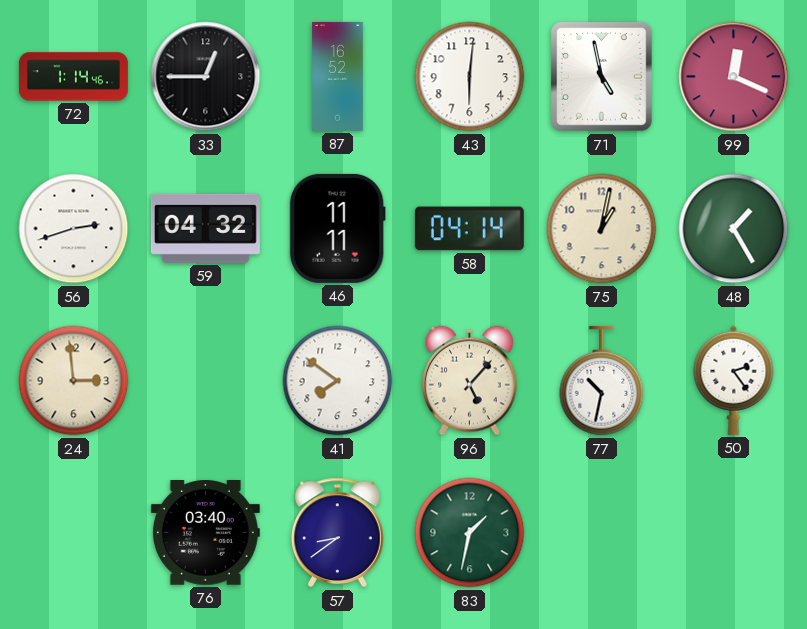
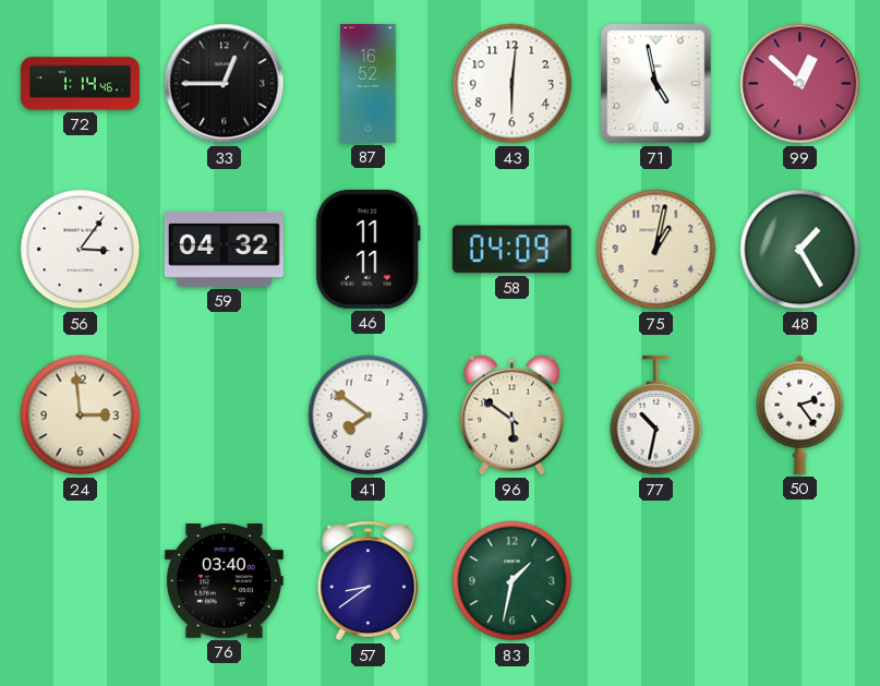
99: 12:19 -> 12:52 (800, 84)
56: 2:42 -> 3:06 (81, 250)
58: 04:14 -> 04:09 (511, 250)
96: 5:07 -> 5:51 (513, 416)
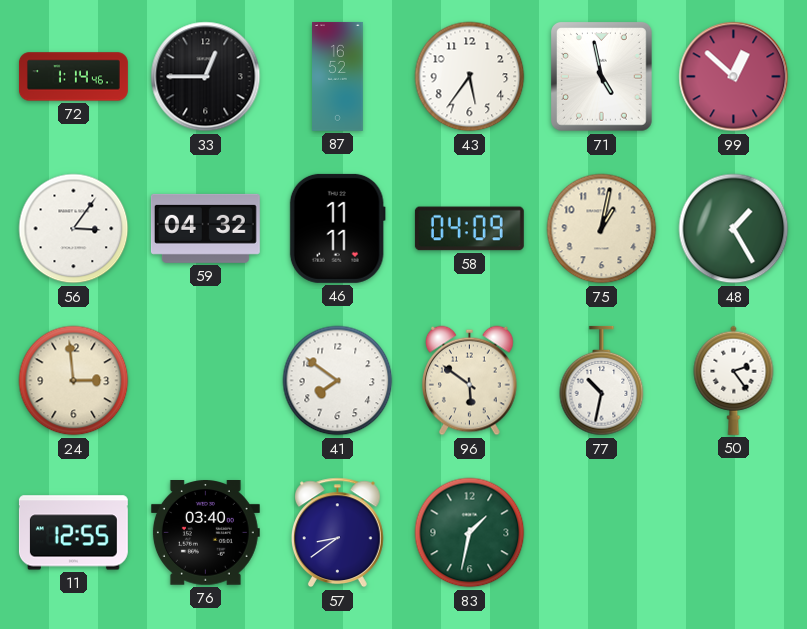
43: 6:01 -> 5:36 (470, 77)
11: none -> 12:55 (73, 533)
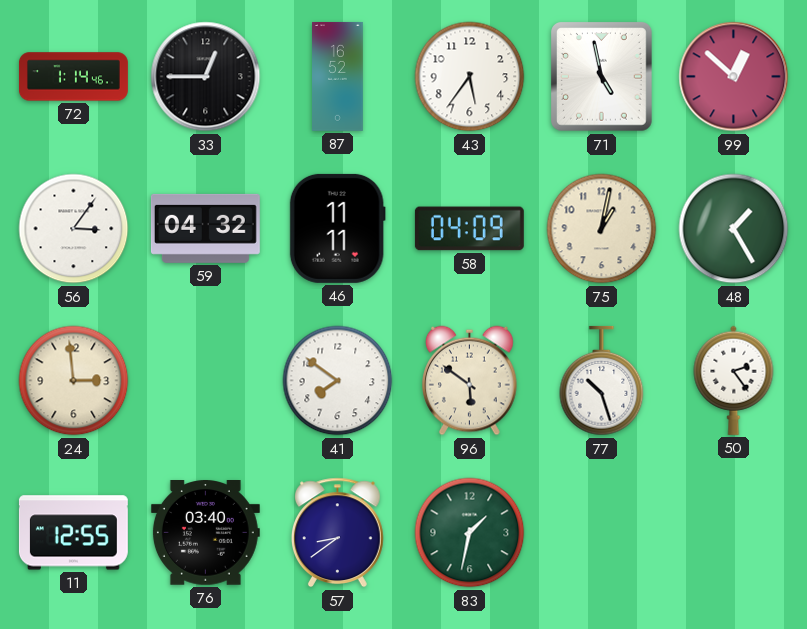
77: 10:32 -> 10:27 (602, 381)
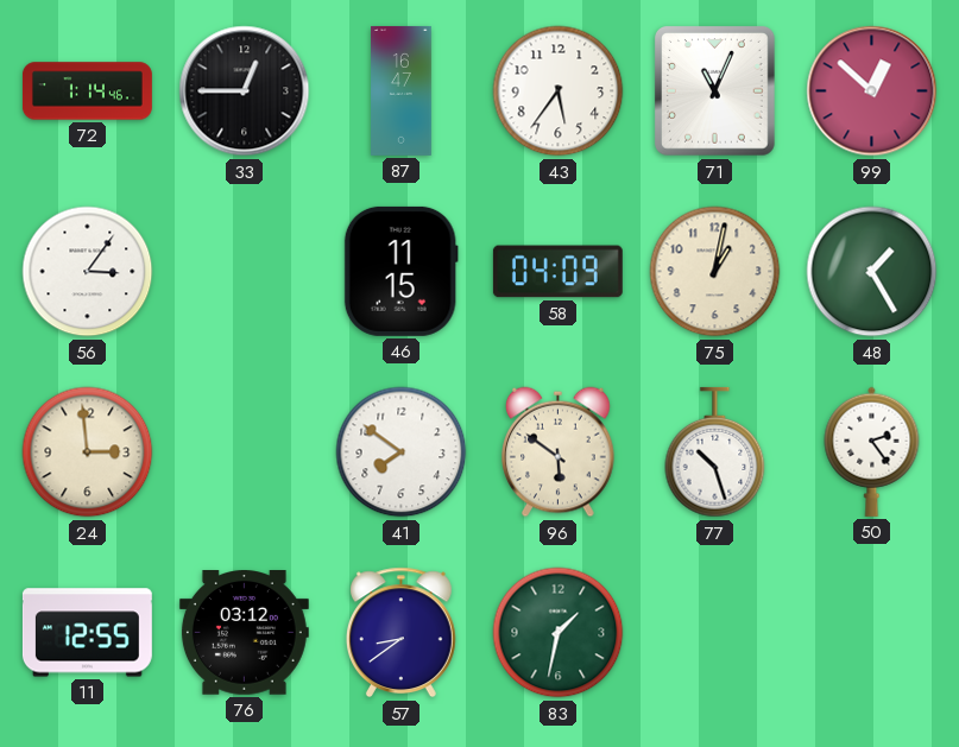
87: 16:52 -> 16:47 (402, 90)
71: 4:58 -> 11:04 (715, 91)
59: 04:32 -> none (205, 228)
46: 11:11 -> 11:15 (400, 271)
76: 03:40 -> 03:12 (244, 633)
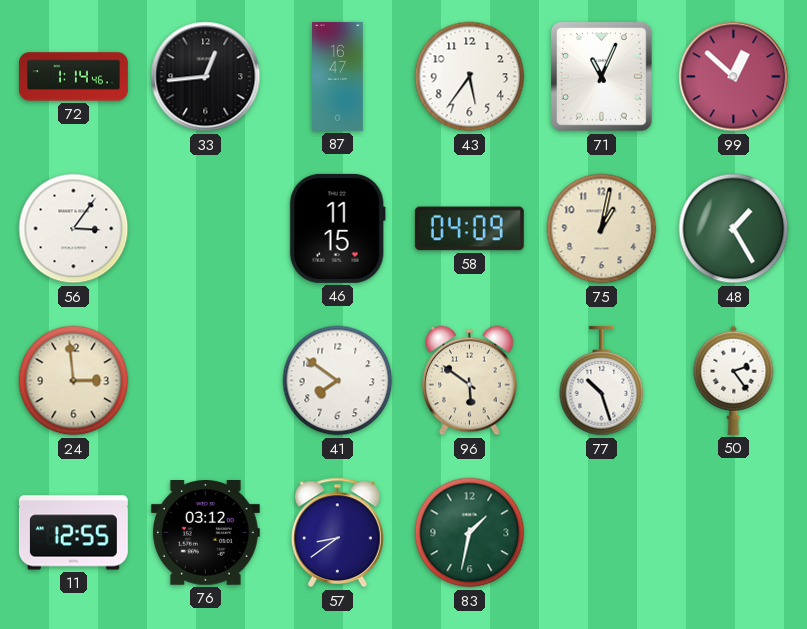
33: 12:45 -> 12:44 (206, 77)
